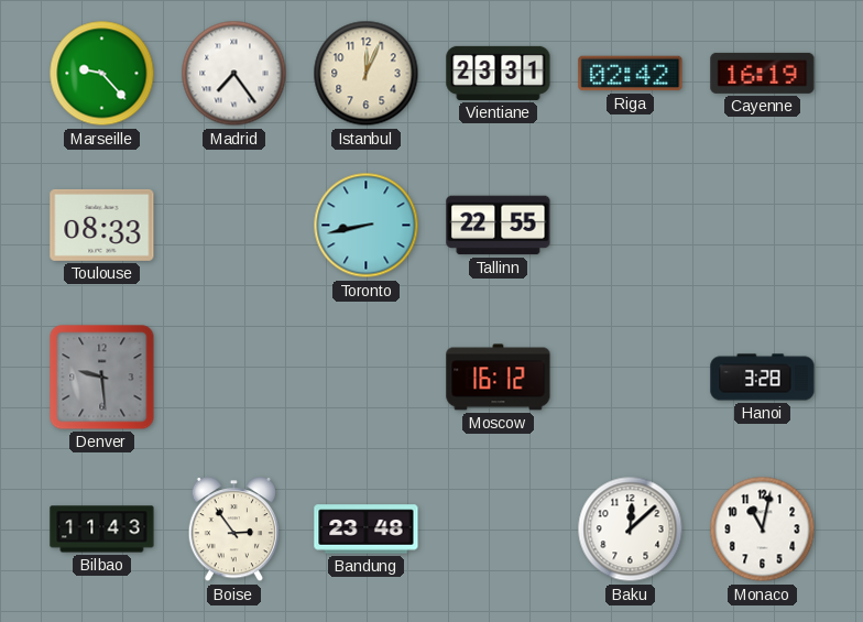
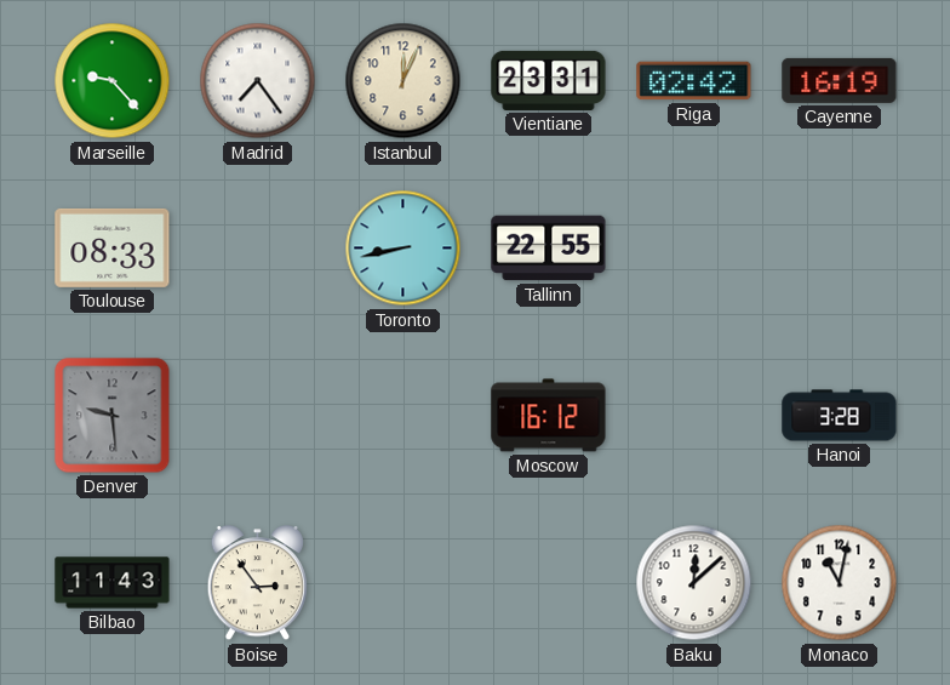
Bandung: 23:48 -> none (367, 530)
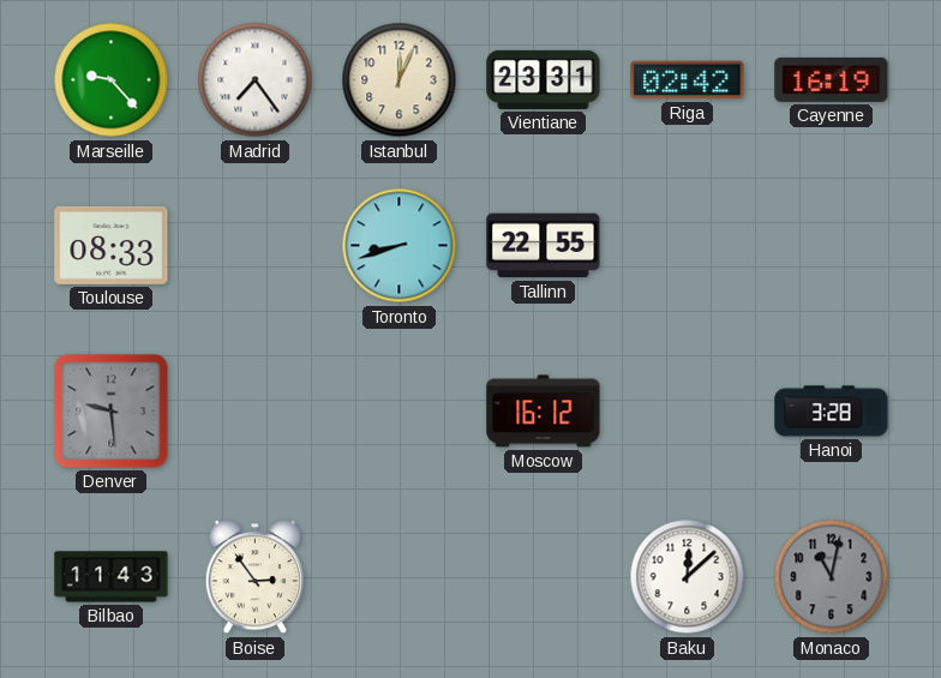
Toronto: 8:43 -> 8:42 (400, 246)
Monaco dial: white -> grey (832, 577)
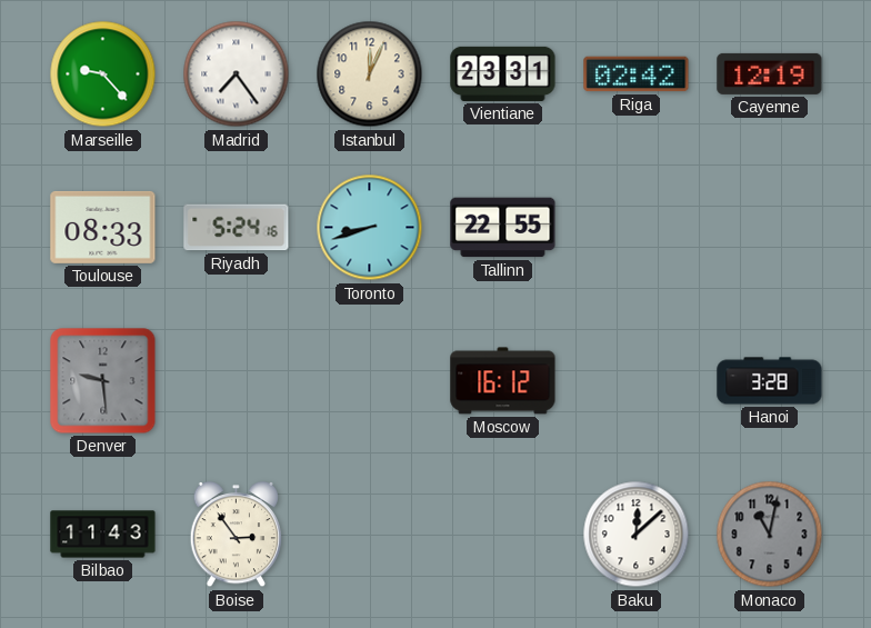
Cayenne: 16:19 -> 12:19 (770, 73)
Riyadh: none -> 5:24 (237, 228)
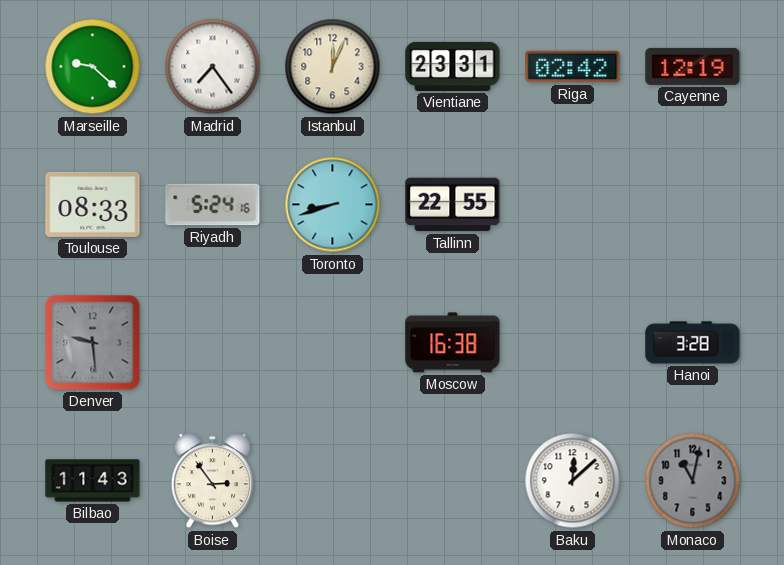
Marseille: 9:23 -> 9:22 (93, 67)
Moscow: 16:12 -> 16:38 (453, 343)
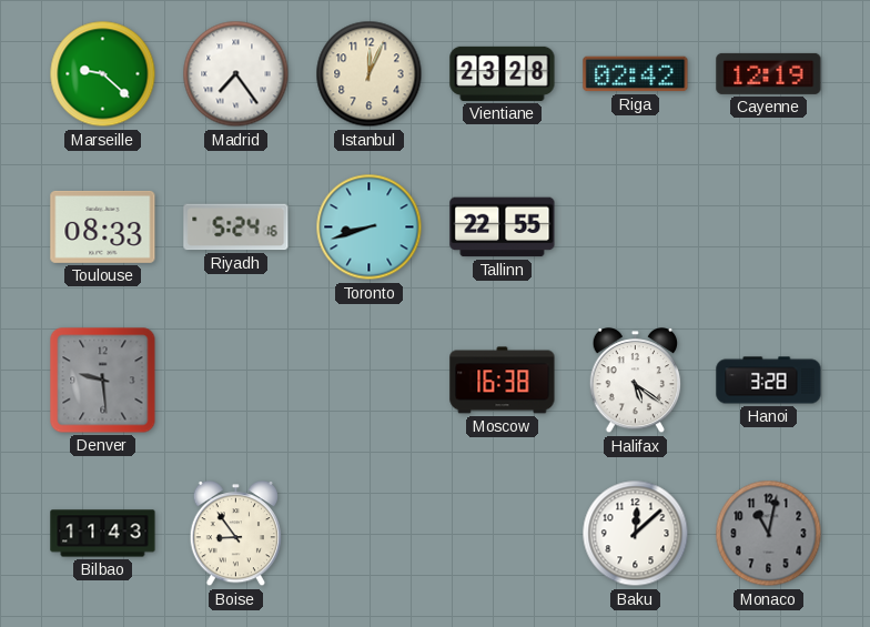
Vientiane: 23:31 -> 23:28 (503, 73)
Halifax: none -> 5:21 (636, 382)
Boise: 2:54 -> 8:54 (236, 535)
